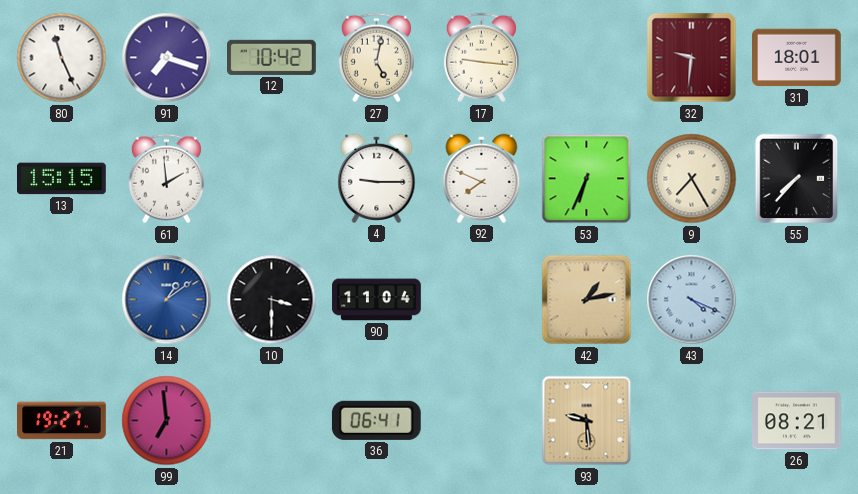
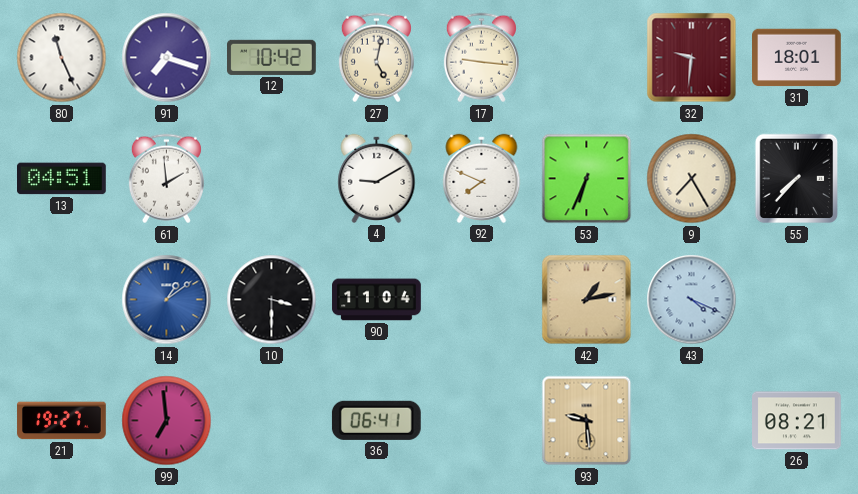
13: 15:15 -> 04:51 (62, 179)
4: 9:15 -> 9:10 (377, 178)
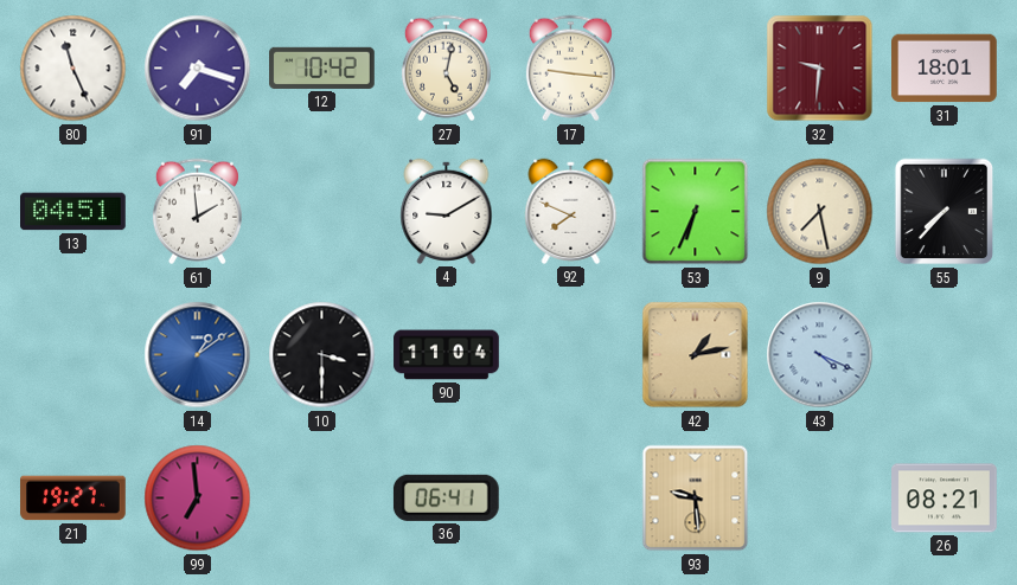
9: 7:25 -> 7:28 (820, 212)
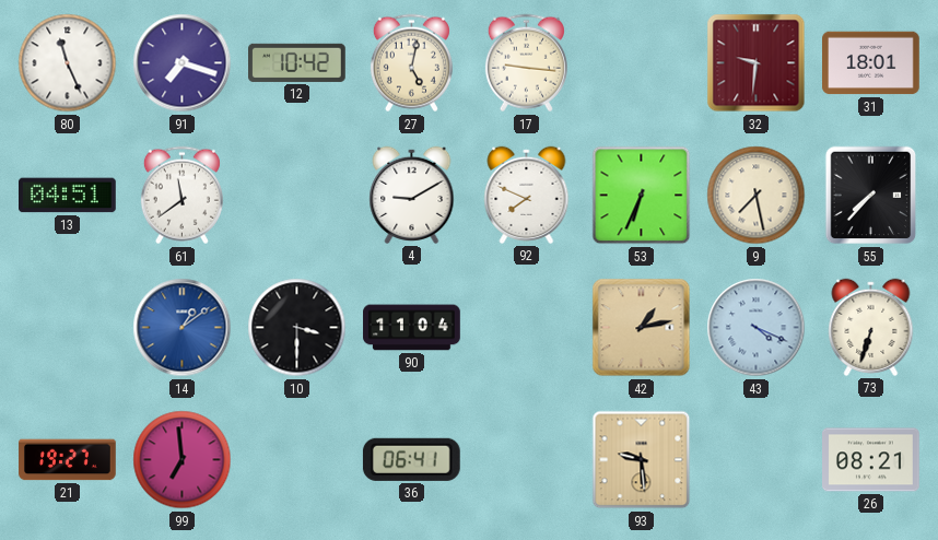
61: 1:59 -> 11:39 (181, 196)
73: none -> 6:33 (871, 327)
